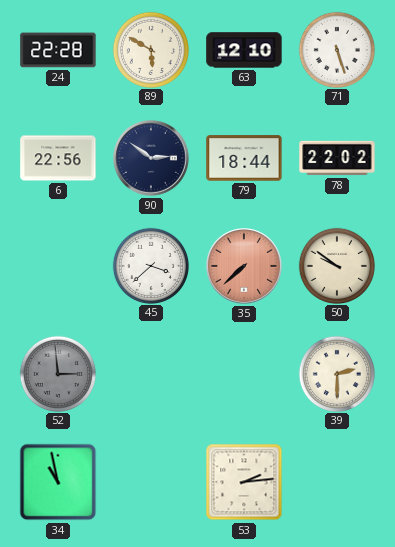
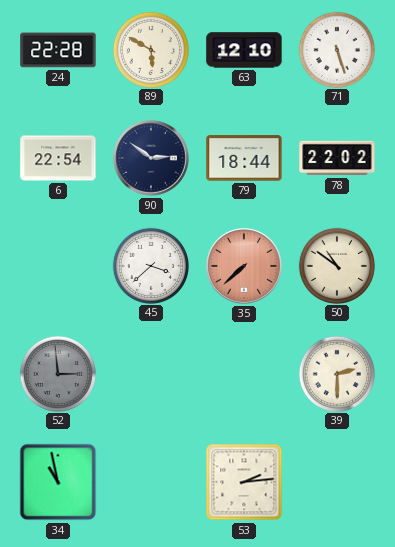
6: 22:56 -> 22:54 (58, 158)
50: 9:51 -> 10:51 (336, 265)
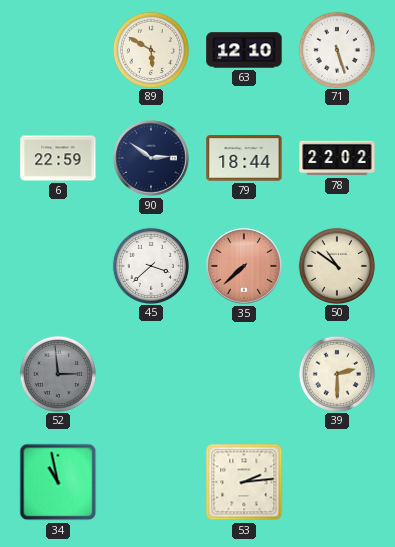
24: 22:28 -> none (58, 50)
6: 22:54 -> 22:59 (58, 158)
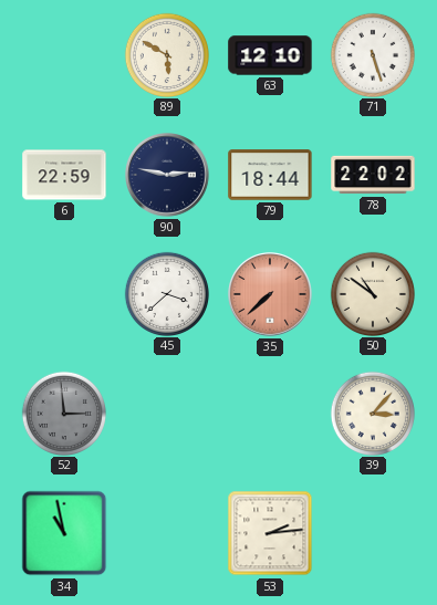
90: 2:51 -> 2:47 (168, 176)
39: 2:30 -> 3:07 (372, 413)
